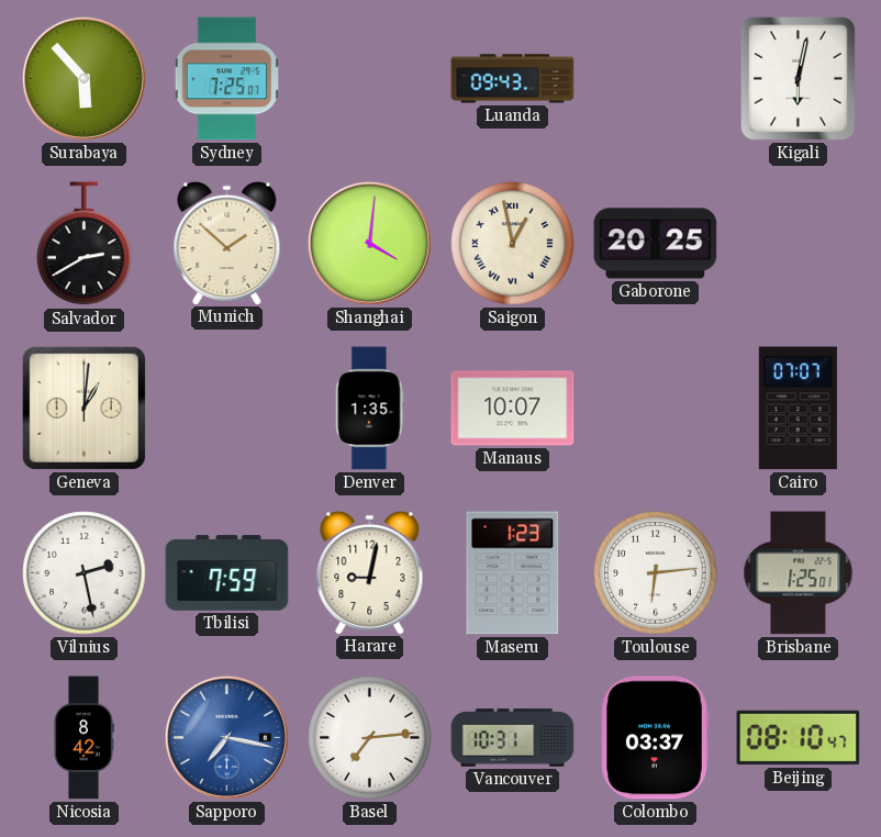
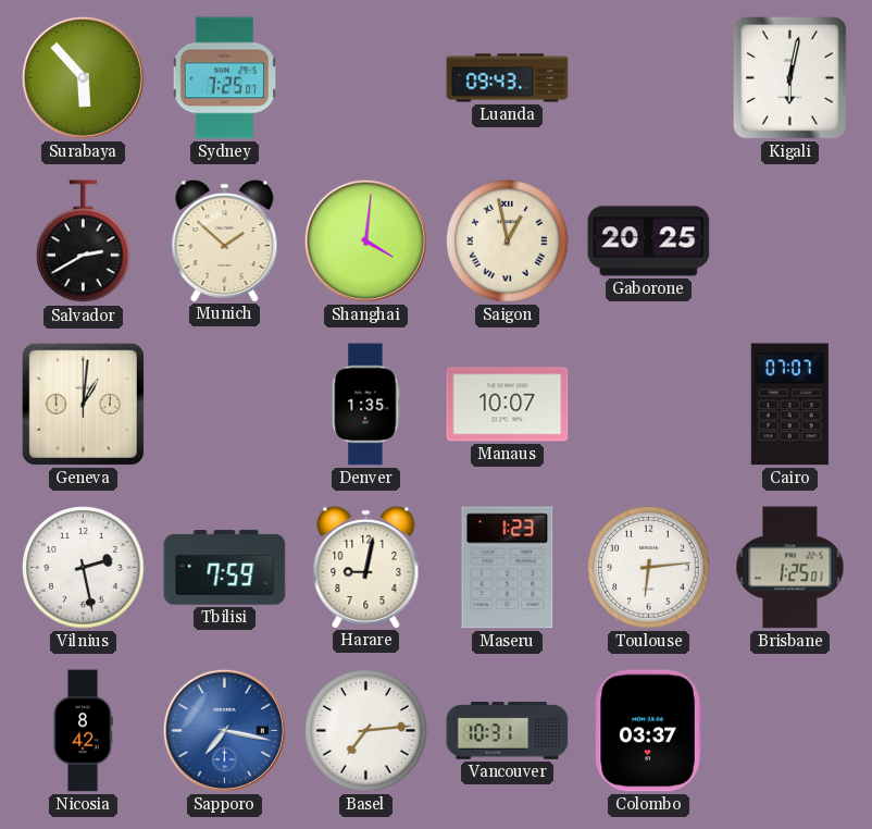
Beijing: 08:10 -> none (799, 738)
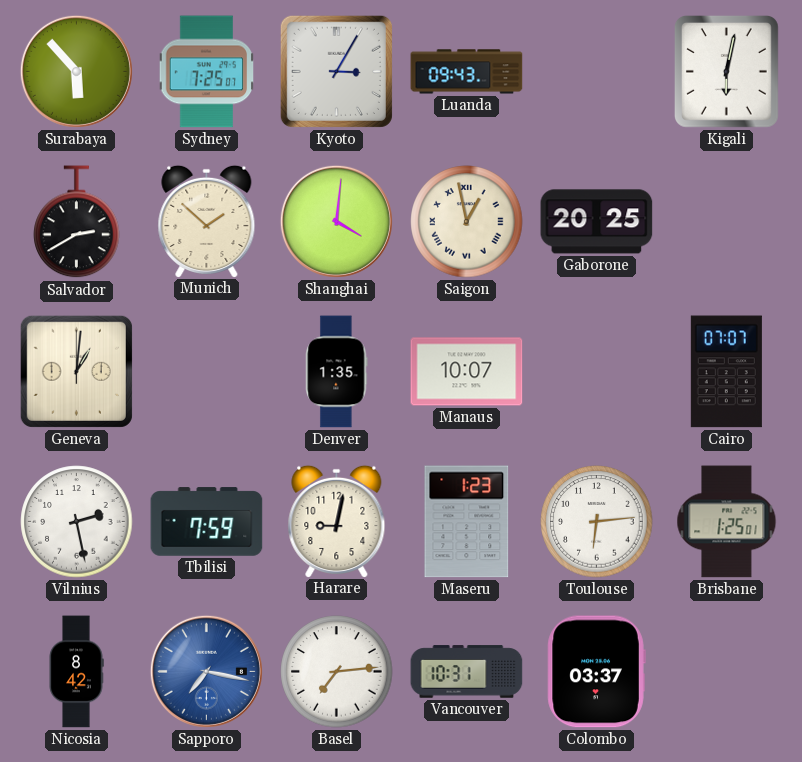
Kyoto: none -> 3:05 (336, 71)
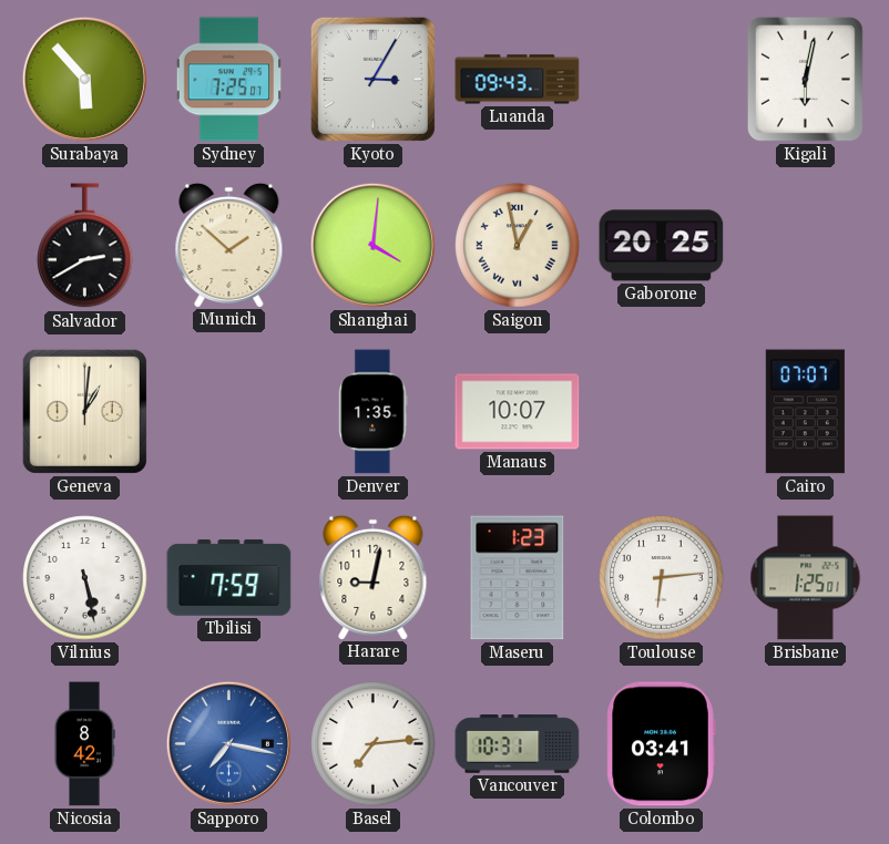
Vilnius: 2:28 -> 5:28 (85, 578)
Colombo: 03:37 -> 03:41 (661, 744)
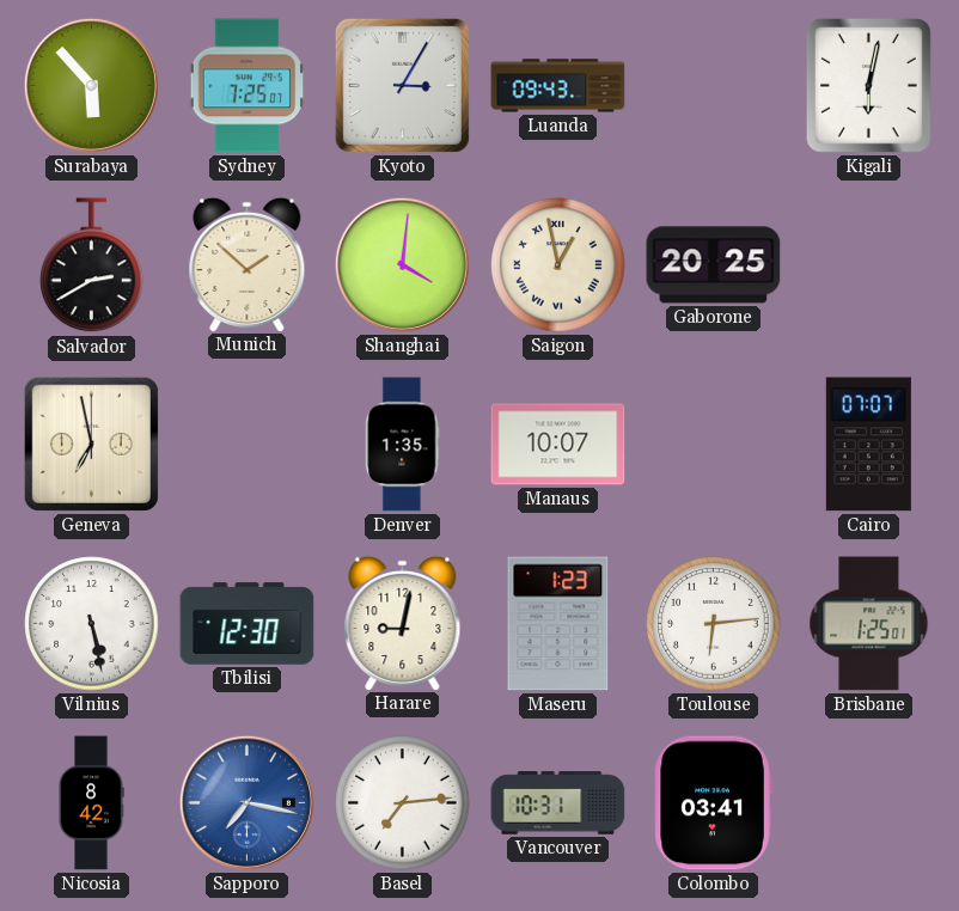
Geneva: 1:01 -> 6:58 (91, 444)
Tbilisi: 7:59 -> 12:30 (248, 624)
